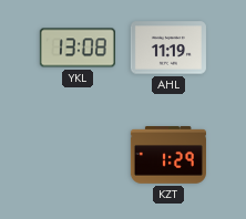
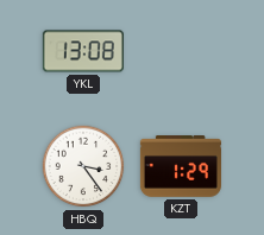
AHL: 11:19 -> none (168, 48)
HBQ: none -> 3:24 (83, 166)
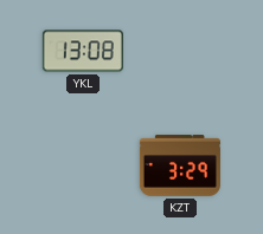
HBQ: 3:24 -> none (83, 166)
KZT: 1:29 -> 3:29 (180, 165)
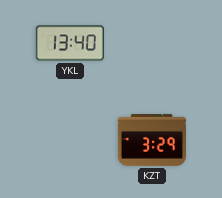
YKL: 13:08 -> 13:40 (70, 43)
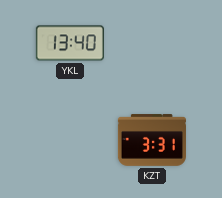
KZT: 3:29 -> 3:31 (152, 140)
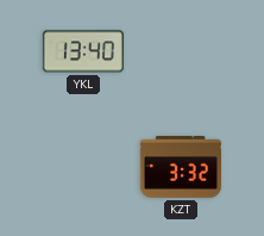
KZT: 3:31 -> 3:32 (181, 167)
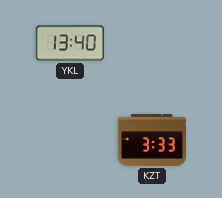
KZT: 3:32 -> 3:33 (152, 140)
